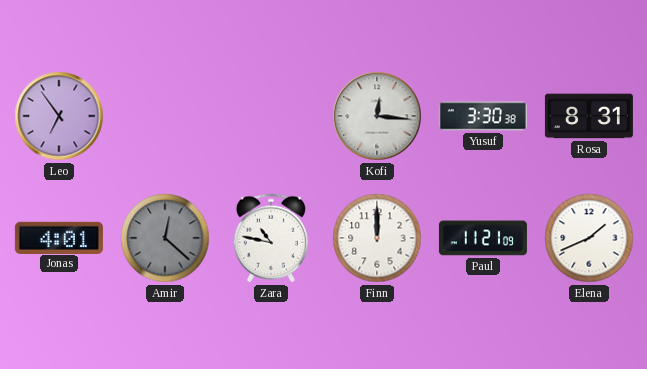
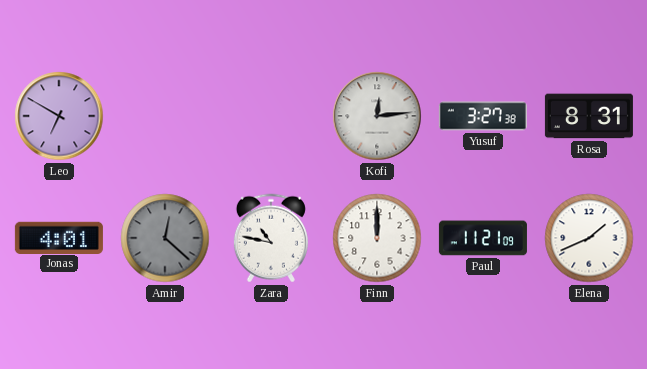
Leo: 6:54 -> 6:50 (59, 116)
Kofi: 12:16 -> 12:14 (377, 116)
Yusuf: 3:30 -> 3:27 (483, 116)
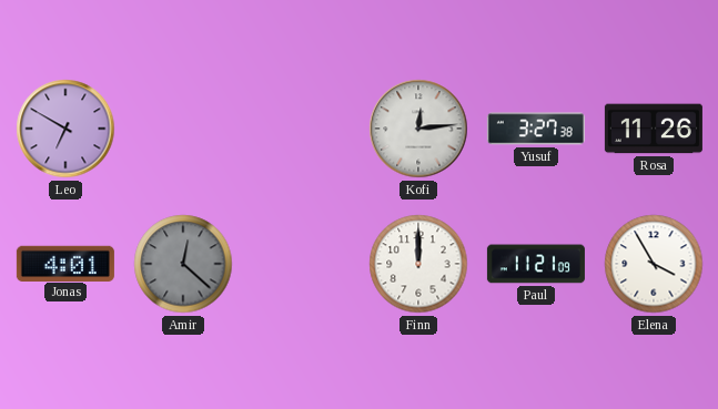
Rosa: 8:31 -> 11:26 (654, 129)
Zara: 10:47 -> none (271, 238)
Elena: 1:41 -> 3:55 (654, 264)
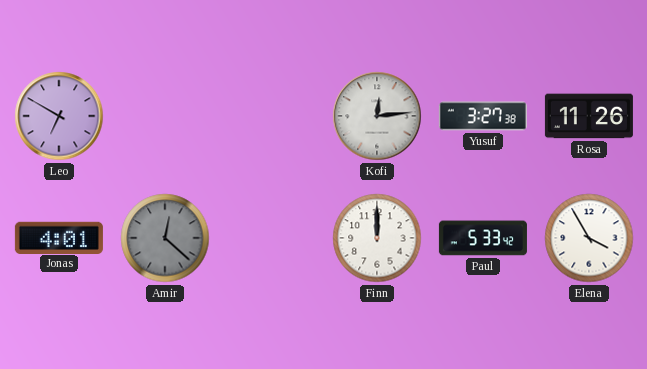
Paul: 11:21 -> 5:33 (483, 238)
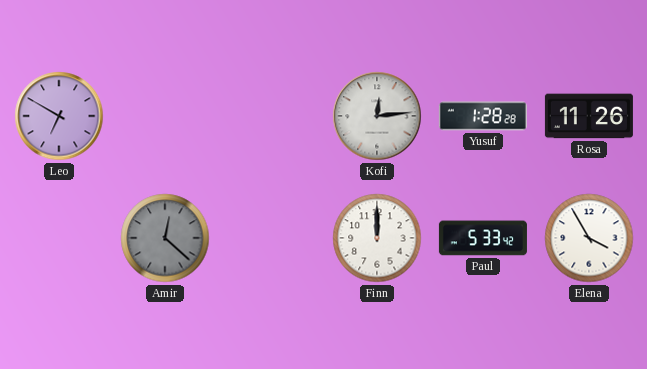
Yusuf: 3:27 -> 1:28 (483, 116)
Jonas: 4:01 -> none (59, 237)
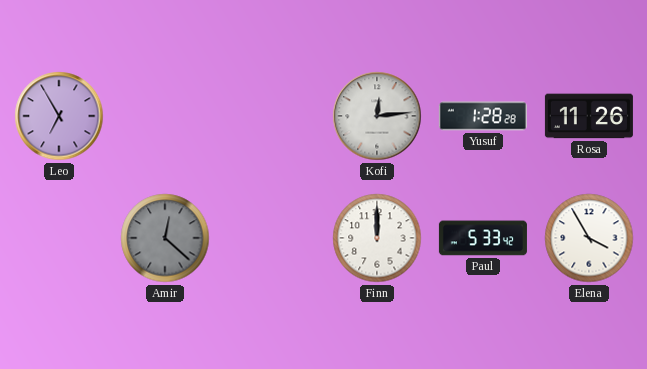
Leo: 6:50 -> 6:55 (59, 116)
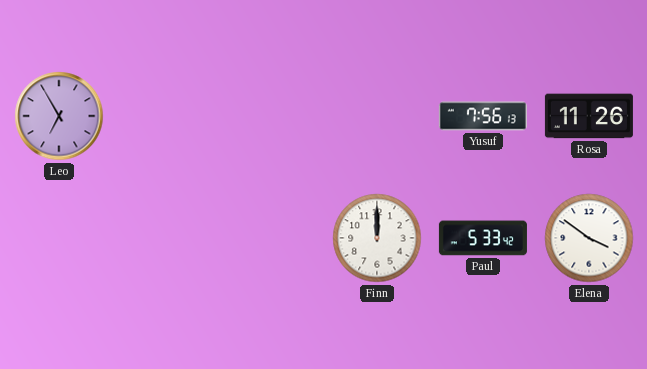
Kofi: 12:14 -> none (377, 116)
Yusuf: 1:28 -> 7:56 (483, 116)
Amir: 12:22 -> none (165, 238)
Elena: 3:55 -> 3:51 (589, 238)
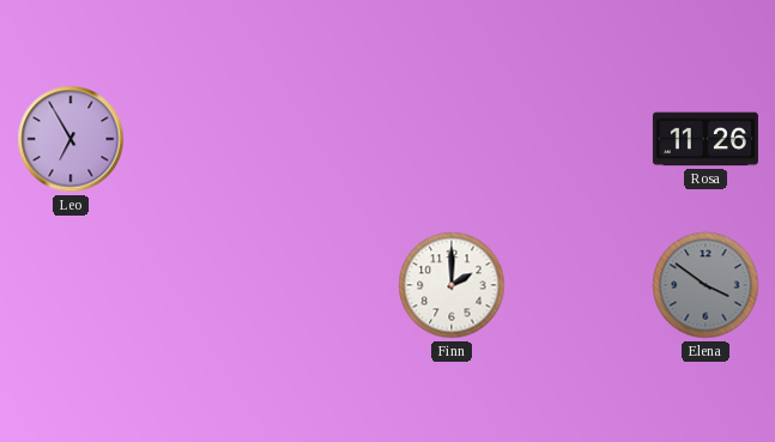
Yusuf: 7:56 -> none (483, 116)
Finn: 12:00 -> 2:00 (452, 285)
Paul: 5:33 -> none (483, 238)
Elena dial: white -> grey (706, 285)
